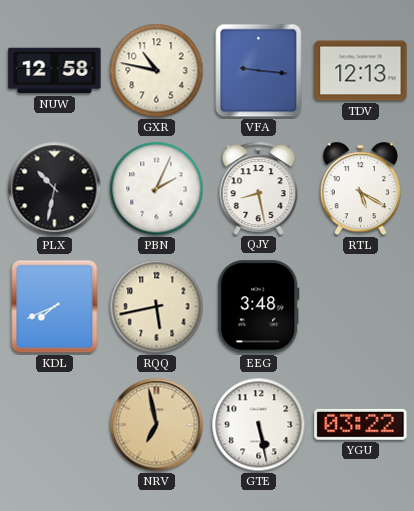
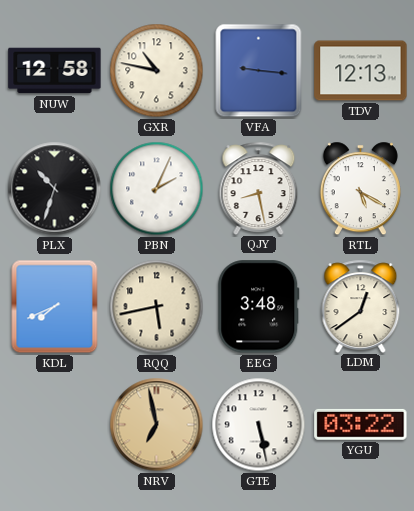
PLX: 10:32 -> 10:33 (55, 189)
LDM: none -> 12:39 (361, 306)
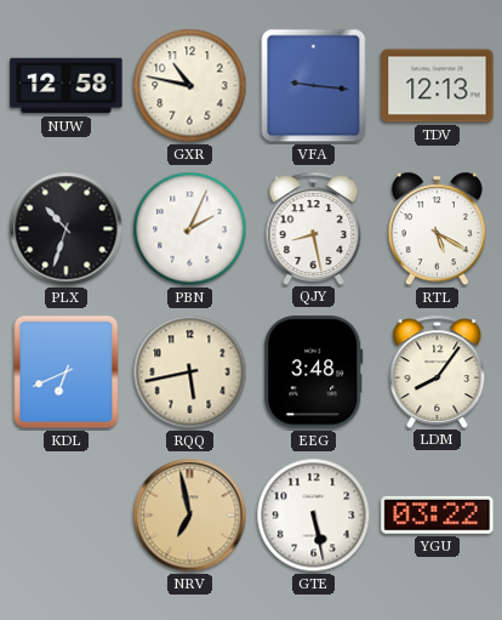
KDL: 7:41 -> 6:41 (67, 372)
LDM: 12:39 -> 8:06 (438, 371)
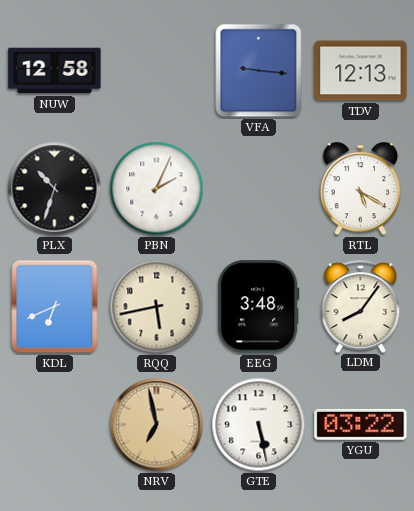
GXR: 10:47 -> none (190, 86)
QJY: 8:28 -> none (314, 228)
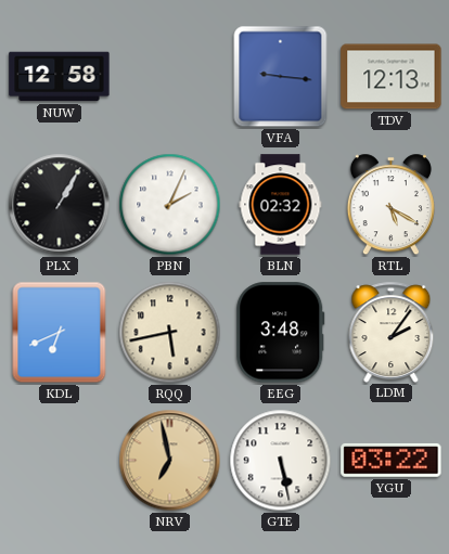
PLX: 10:33 -> 1:05 (60, 205)
BLN: none -> 02:32 (281, 205)
LDM: 8:06 -> 2:06 (392, 332)
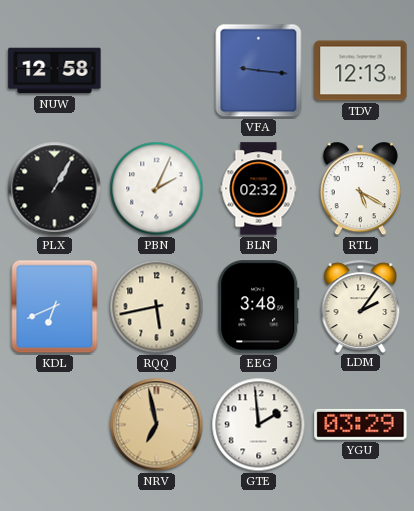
GTE: 5:28 -> 1:59 (259, 425)
YGU: 03:22 -> 03:29 (361, 424)
